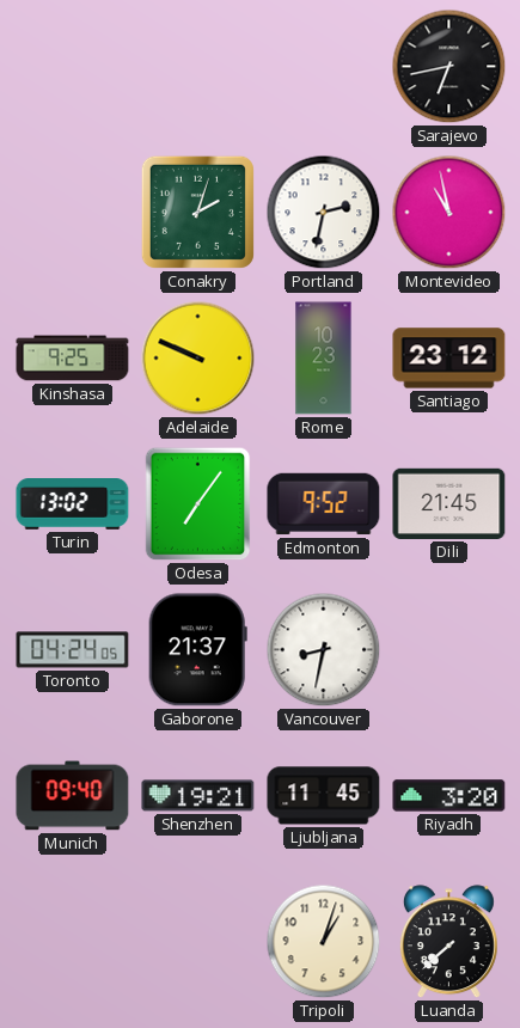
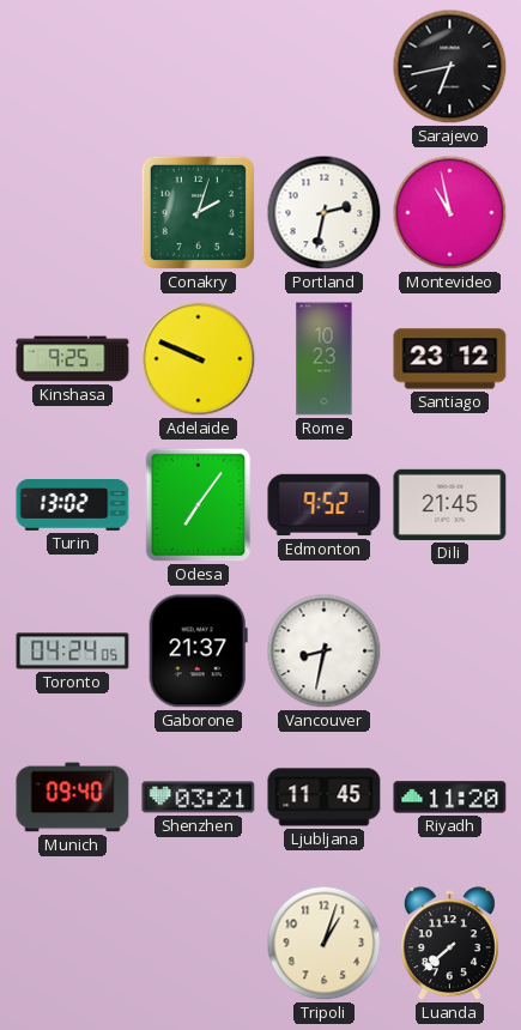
Shenzhen: 19:21 -> 03:21 (199, 798)
Riyadh: 3:20 -> 11:20 (450, 798)
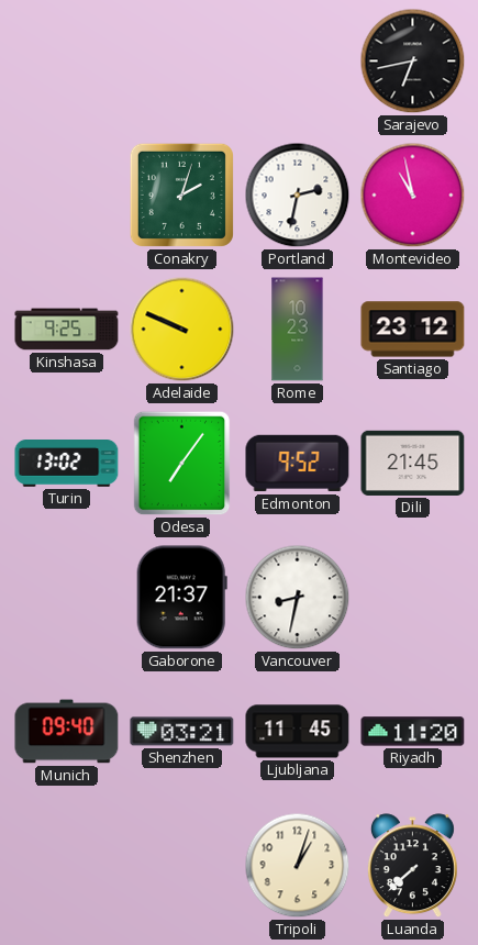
Toronto: 04:24 -> none (73, 652)
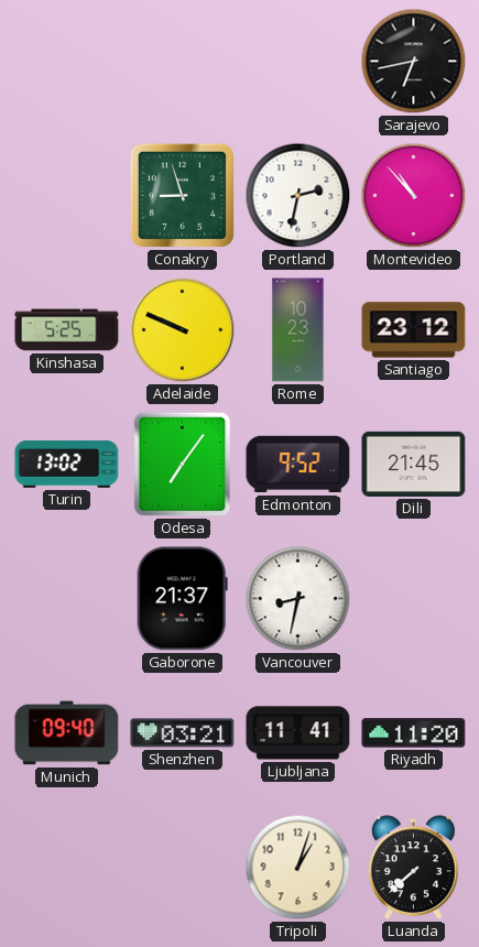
Conakry: 2:03 -> 8:57 (182, 195)
Montevideo: 10:58 -> 10:53 (414, 196)
Kinshasa: 9:25 -> 5:25 (67, 330)
Ljubljana: 11:45 -> 11:41 (298, 733)
